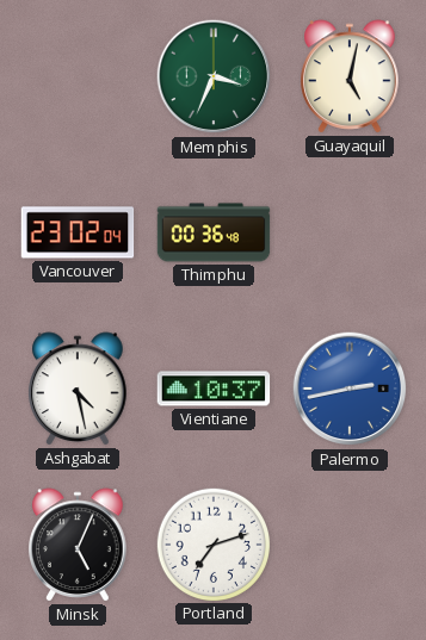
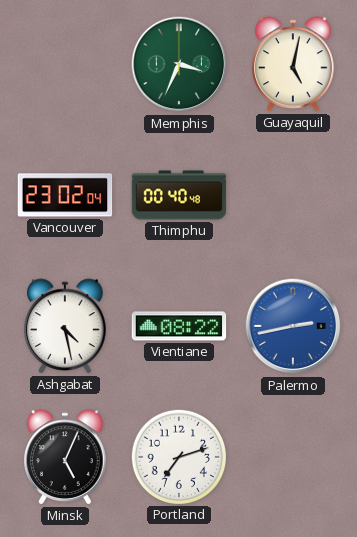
Thimphu: 00:36 -> 00:40 (179, 195)
Vientiane: 10:37 -> 08:22 (179, 326)
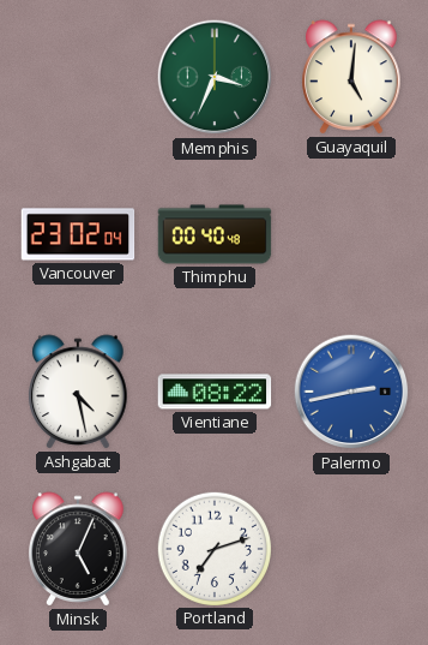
Guayaquil: 5:02 -> 5:01 (351, 77)
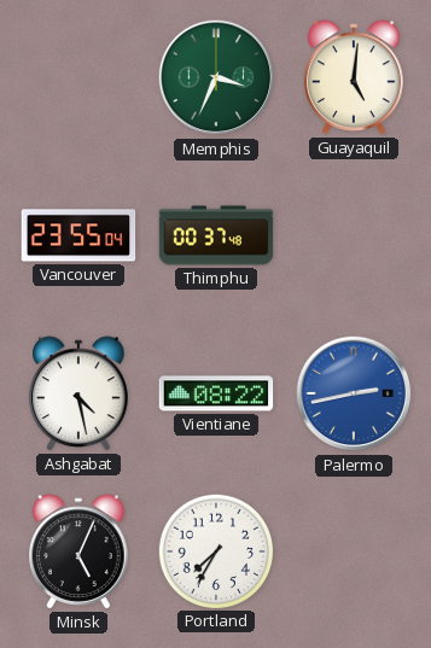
Vancouver: 23:02 -> 23:55 (78, 235)
Thimphu: 00:40 -> 00:37 (216, 235)
Portland: 7:12 -> 7:35 (215, 550)
